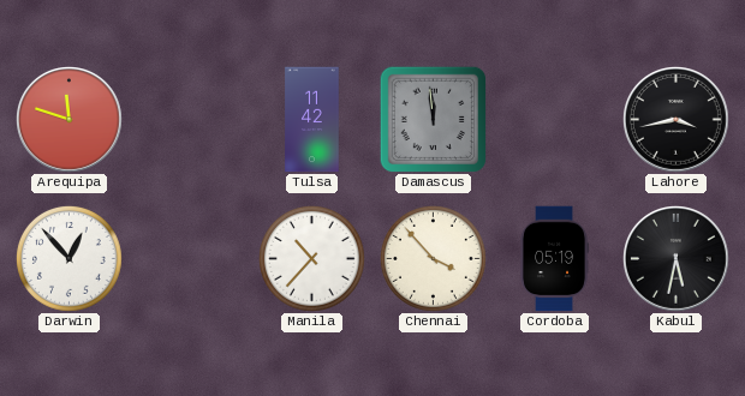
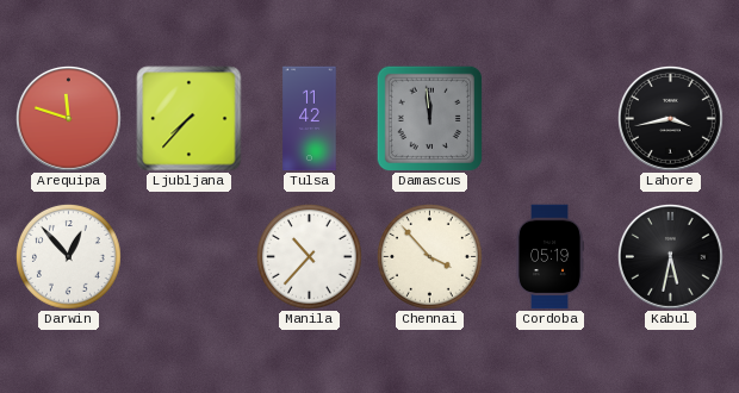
Ljubljana: none -> 7:37 (190, 119)
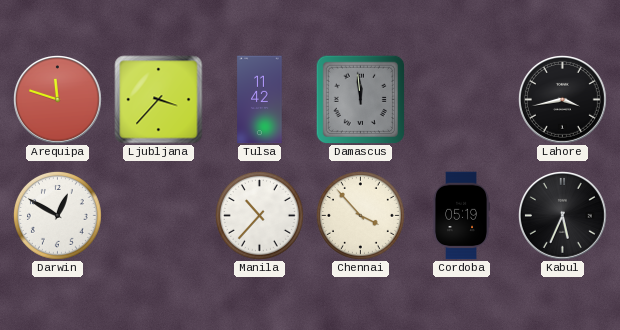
Ljubljana: 7:37 -> 3:37 (159, 100)
Darwin: 12:53 -> 12:50 (57, 215)
Kabul: 5:32 -> 5:34 (563, 216)
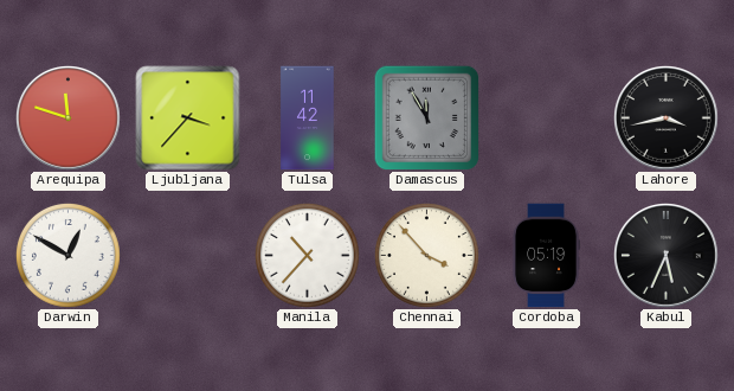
Damascus: 11:59 -> 11:55 (426, 117)
